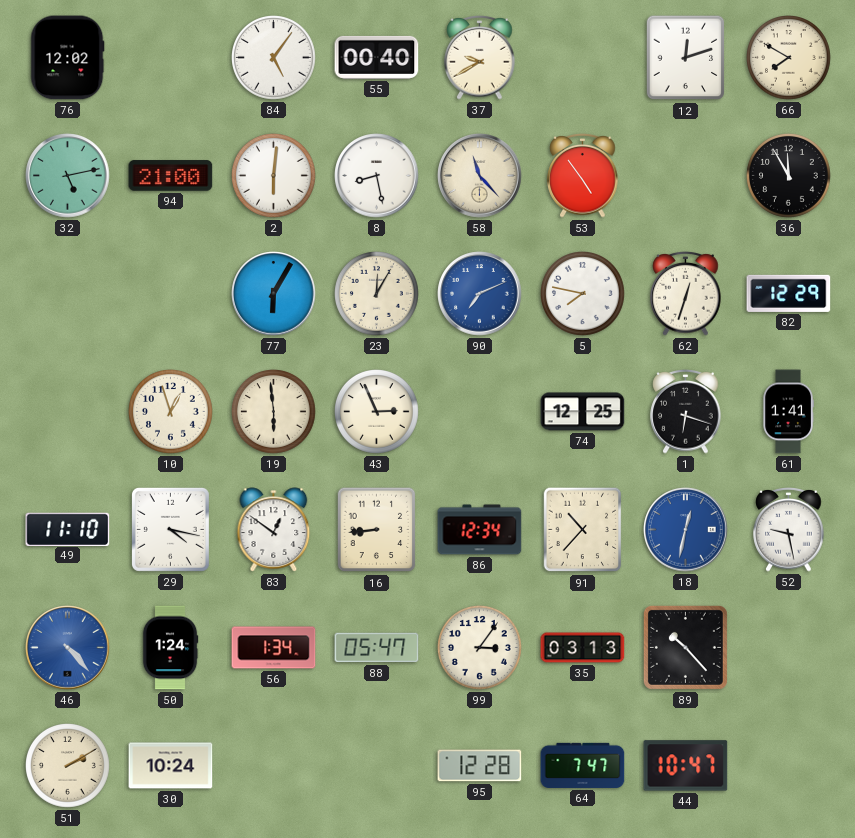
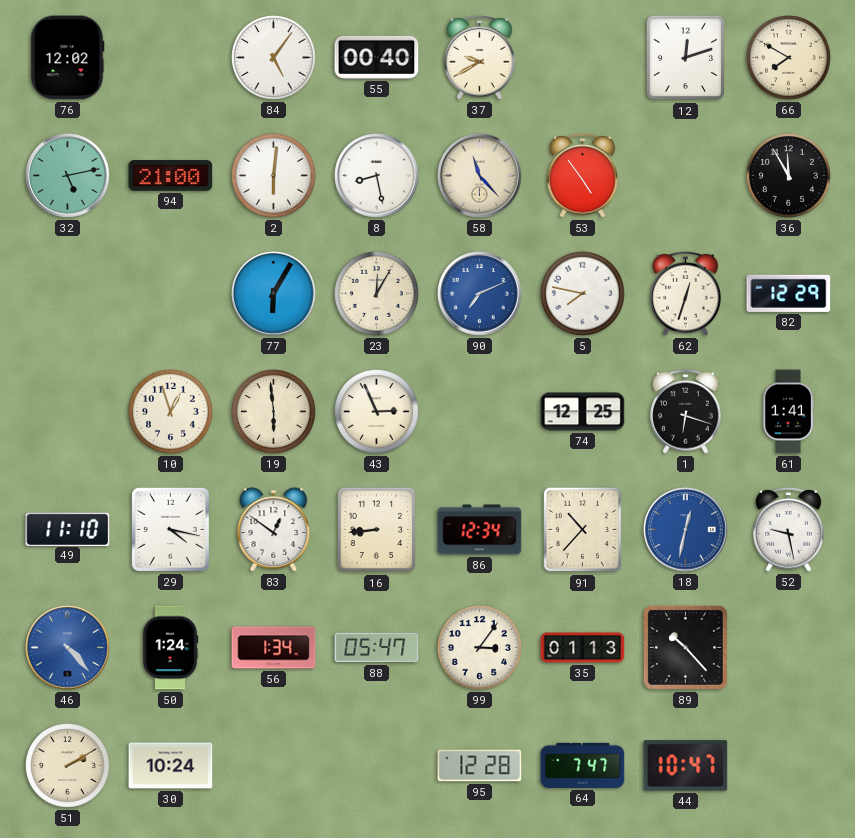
35: 03:13 -> 01:13 (583, 648)
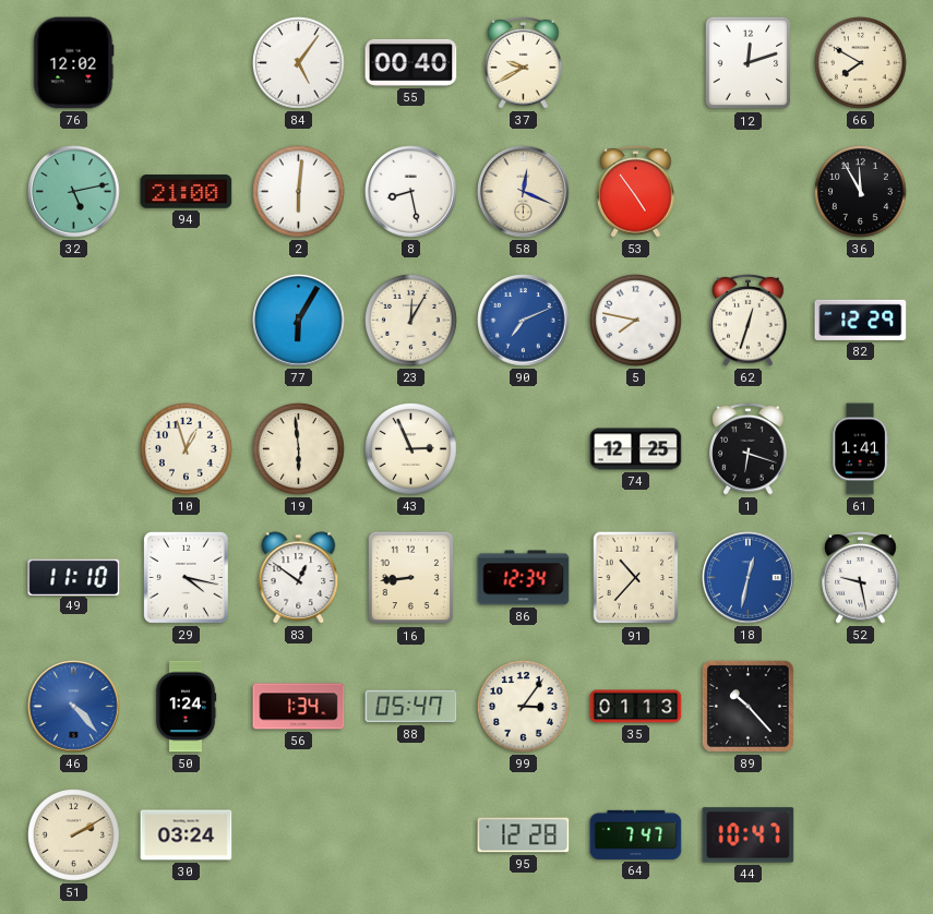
58: 11:23 -> 12:19 (524, 192)
30: 10:24 -> 03:24 (187, 835)
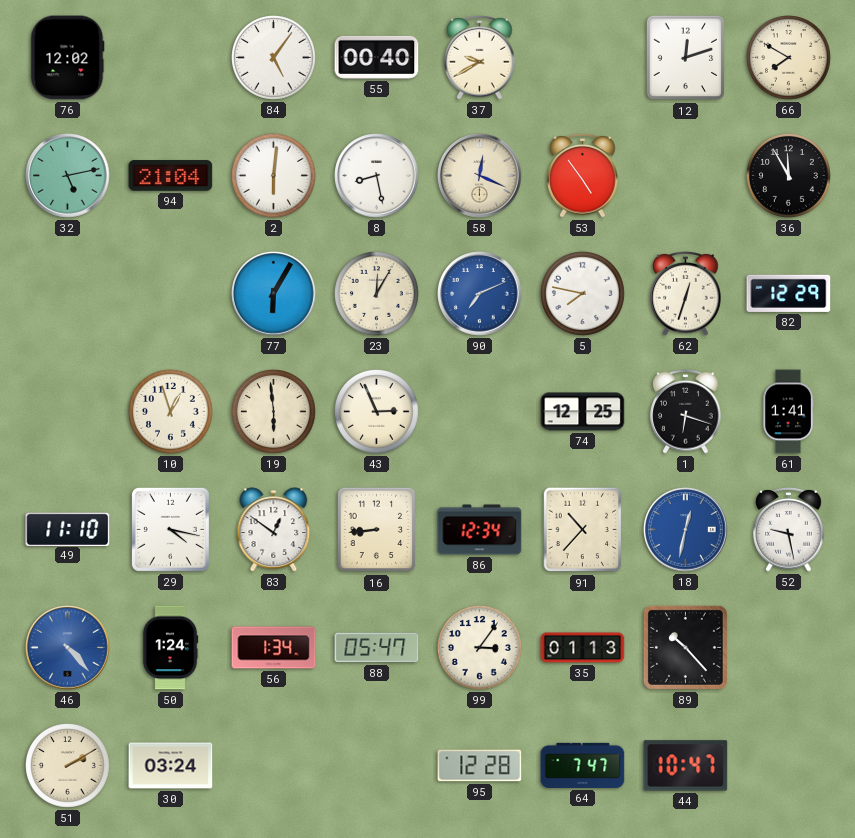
94: 21:00 -> 21:04 (171, 176)
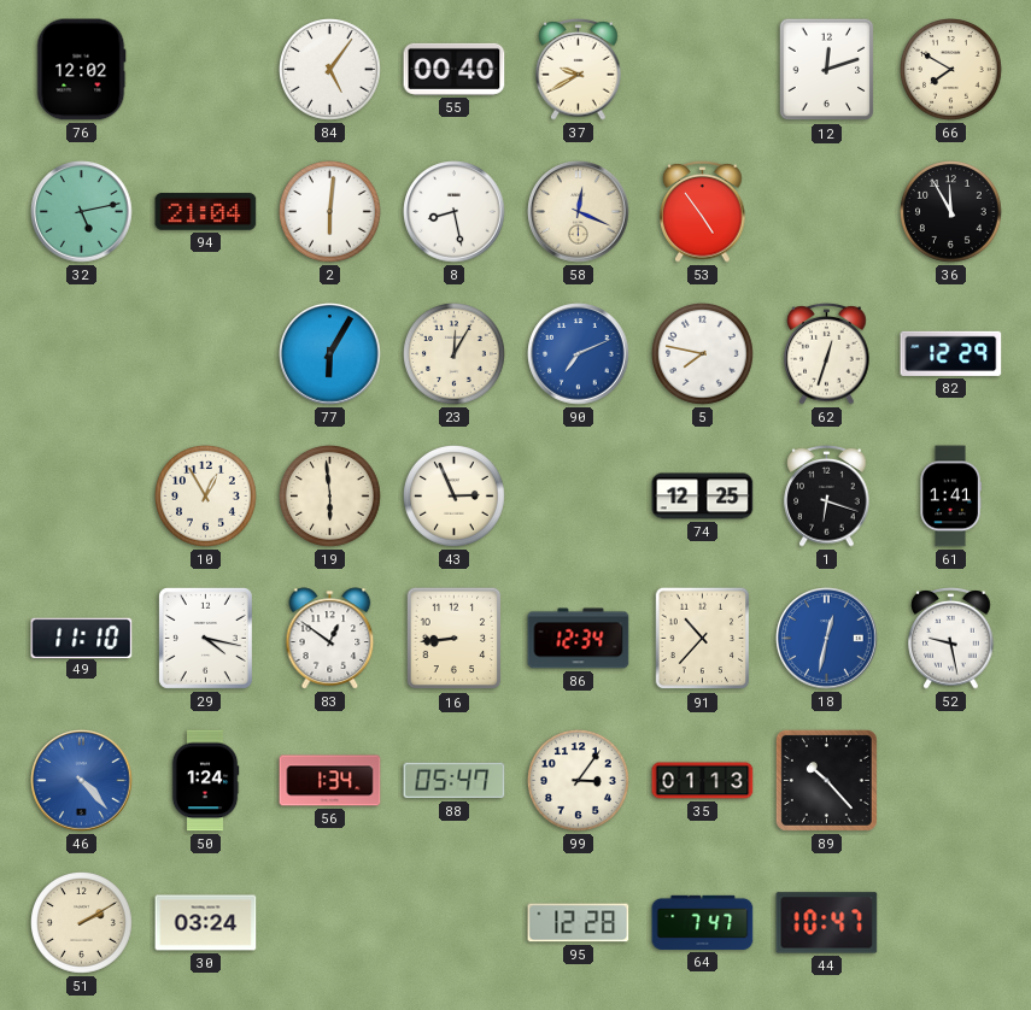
10: 12:57 -> 12:55 (206, 497)
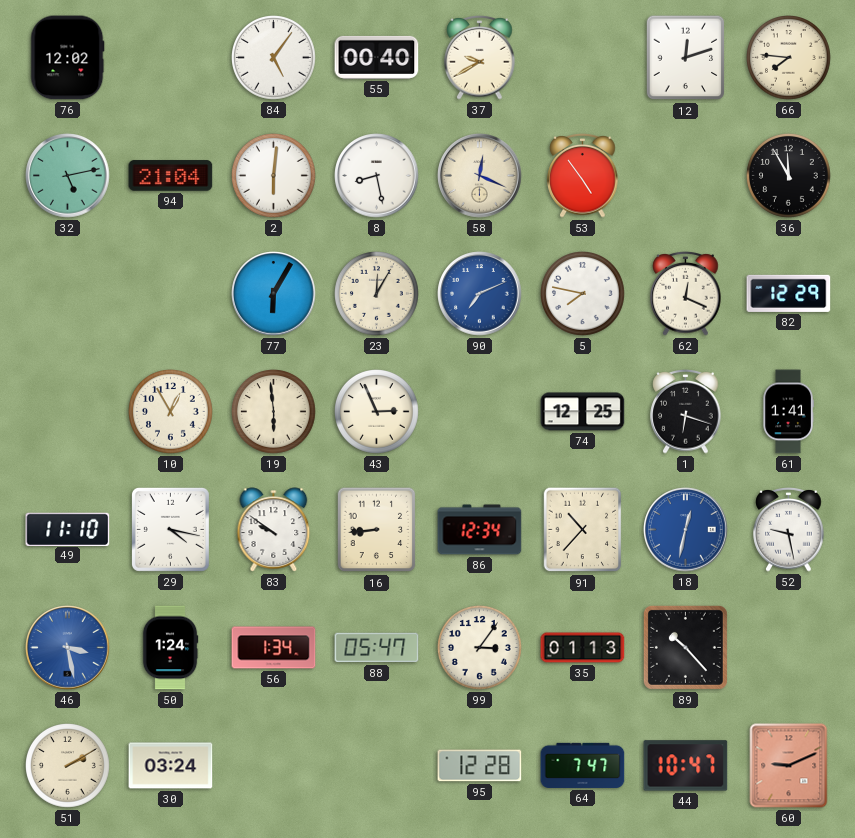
66: 7:50 -> 7:46 (789, 58)
62: 12:33 -> 12:19 (686, 294)
83: 12:51 -> 9:51 (274, 530)
46: 4:23 -> 3:28 (68, 648)
60: none -> 9:11 (789, 766)
